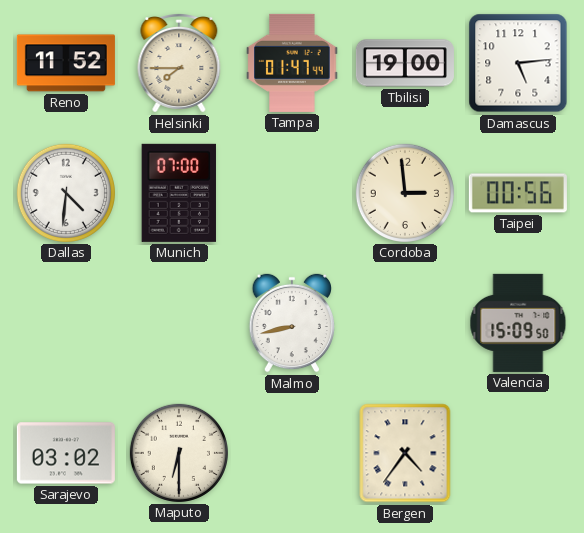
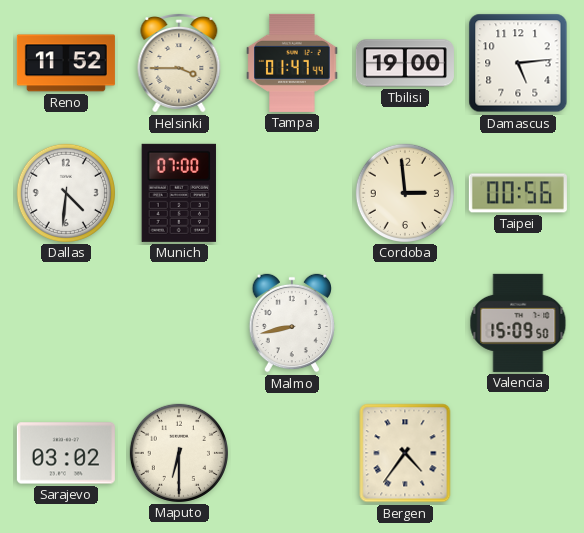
Helsinki: 7:45 -> 3:45 (179, 64)
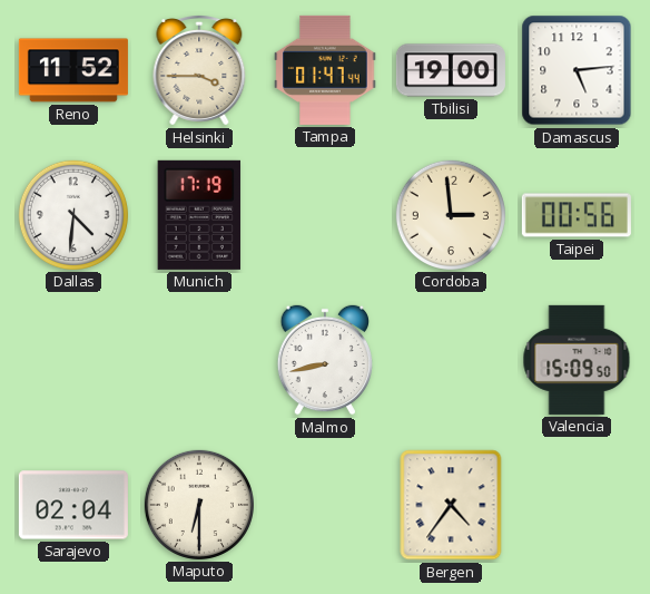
Munich: 07:00 -> 17:19 (198, 215)
Sarajevo: 03:02 -> 02:04 (73, 505)
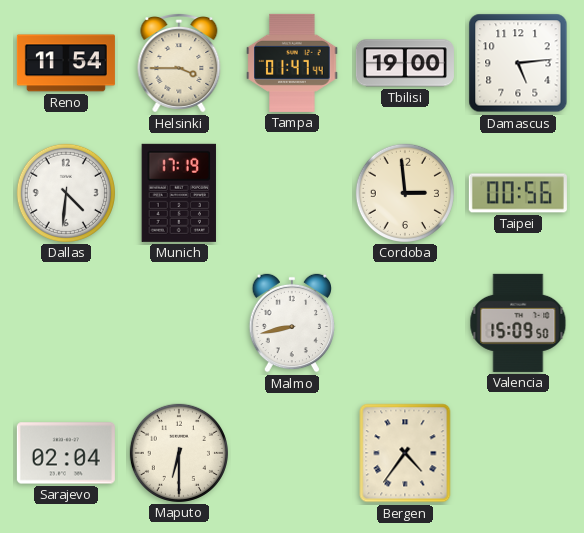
Reno: 11:52 -> 11:54 (66, 63)
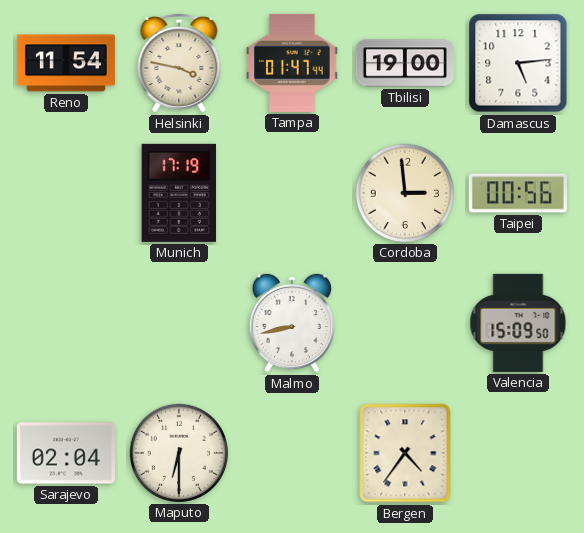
Helsinki: 3:45 -> 3:47 (179, 64)
Dallas: 4:31 -> none (66, 193)
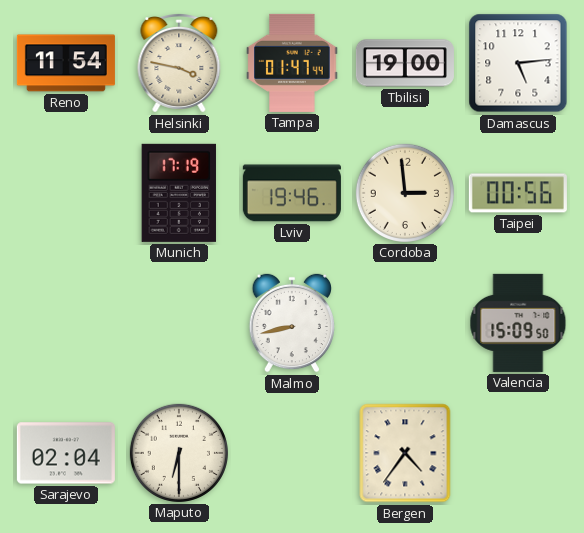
Lviv: none -> 19:46 (292, 193)
